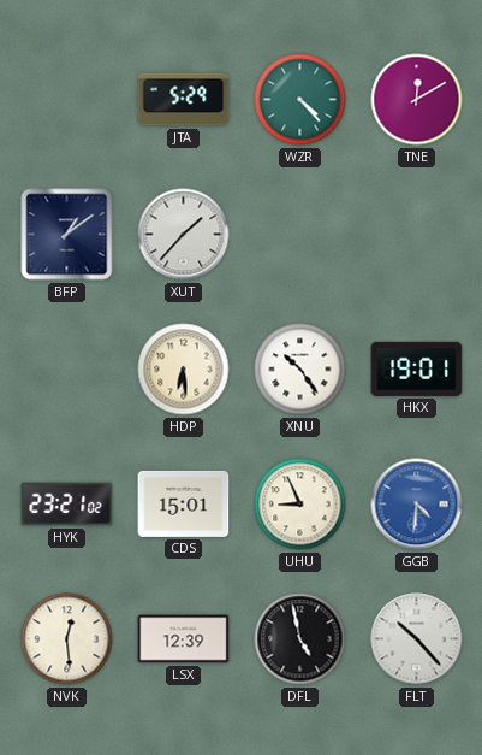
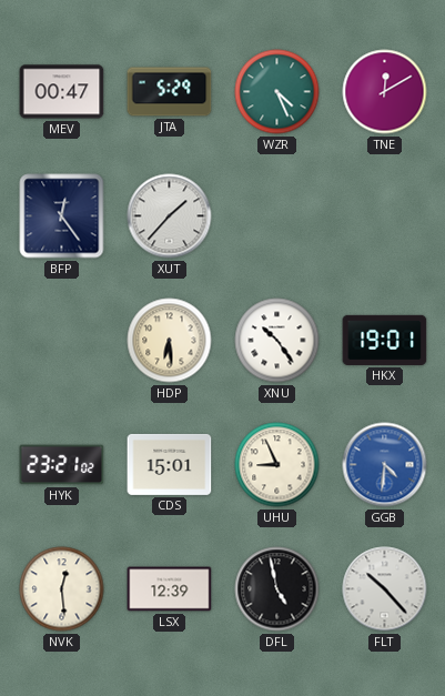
MEV: none -> 00:47 (62, 92)
WZR: 4:23 -> 4:26 (277, 92)
BFP: 1:09 -> 12:24 (62, 216)
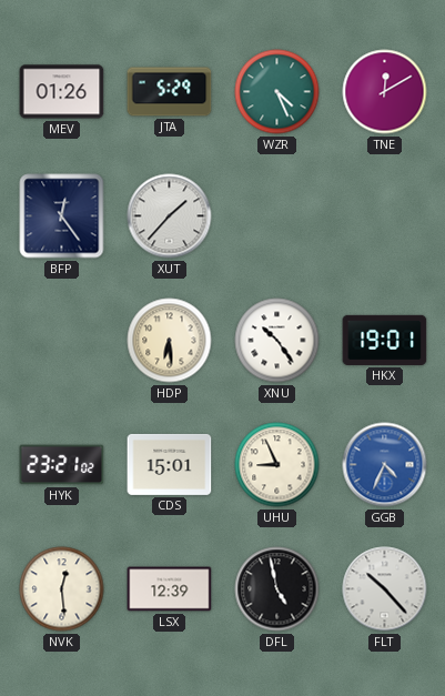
MEV: 00:47 -> 01:26 (62, 92)
GGB: 4:31 -> 4:34 (385, 465)
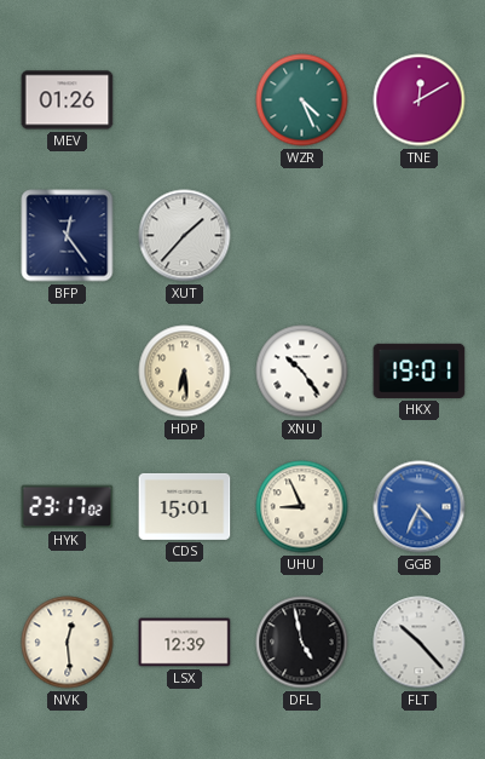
JTA: 5:29 -> none (170, 92)
HYK: 23:21 -> 23:17 (68, 507)
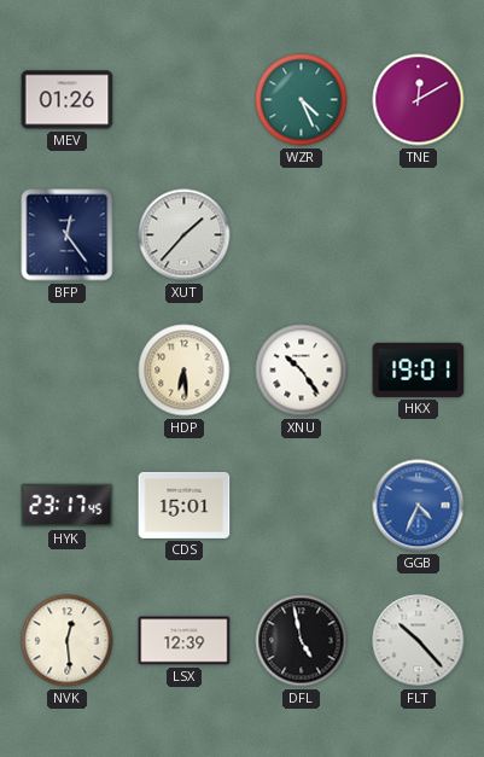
HYK: 23:17:02 -> 23:17:45 (68, 506)
UHU: 8:56 -> none (302, 507)
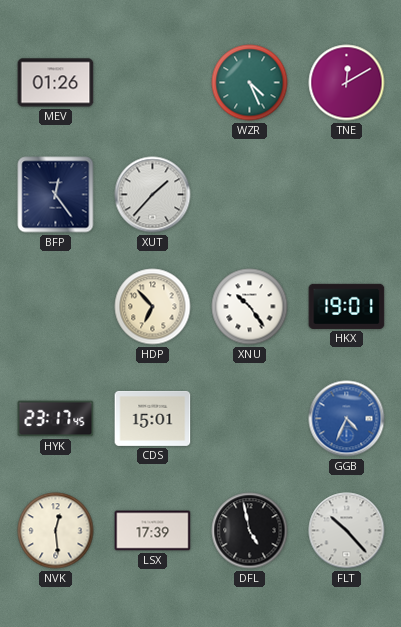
HDP: 6:29 -> 6:53 (153, 307)
LSX: 12:39 -> 17:39 (153, 531)
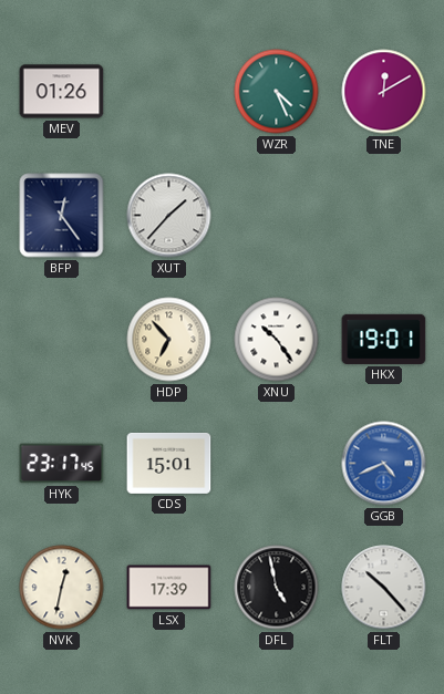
GGB: 4:34 -> 4:41 (384, 464)
NVK: 12:29 -> 12:32 (62, 588)
